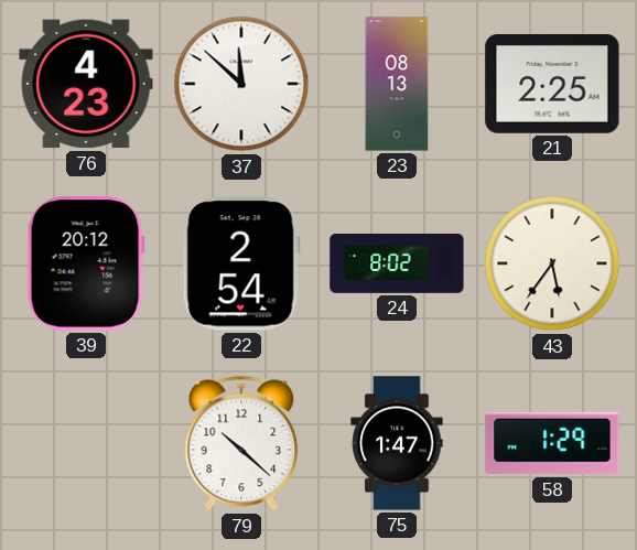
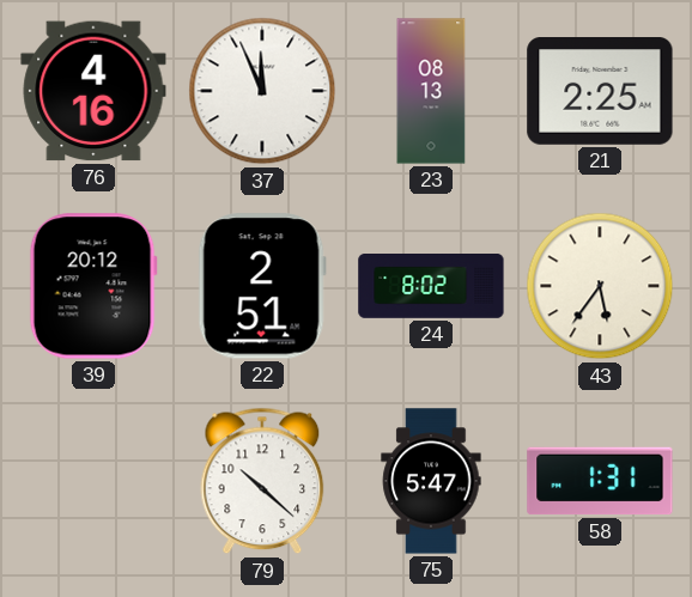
76: 4:23 -> 4:16 (93, 91)
37: 11:52 -> 11:56 (262, 91)
22: 2:54 -> 2:51 (262, 286)
75: 1:47 -> 5:47 (431, 481)
58: 1:29 -> 1:31 (600, 481)
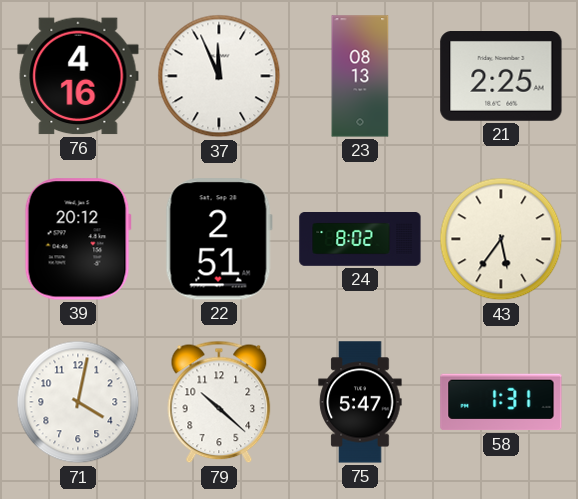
71: none -> 4:02 (78, 402)
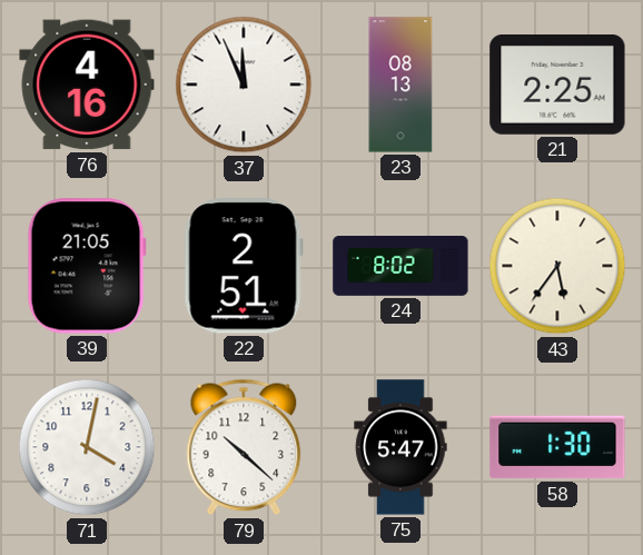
39: 20:12 -> 21:05 (87, 266)
58: 1:31 -> 1:30 (557, 447)
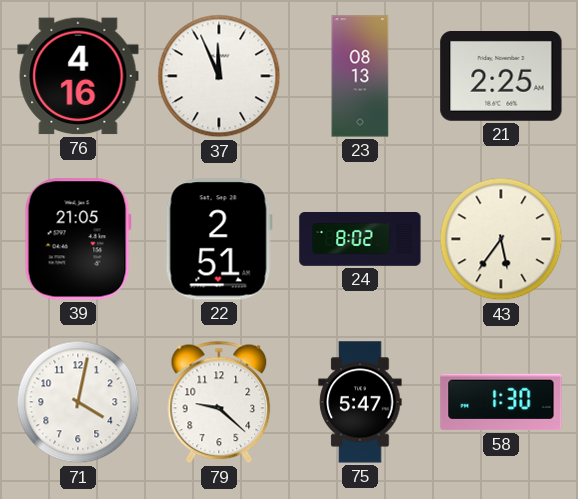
79: 10:22 -> 9:22 (219, 402)
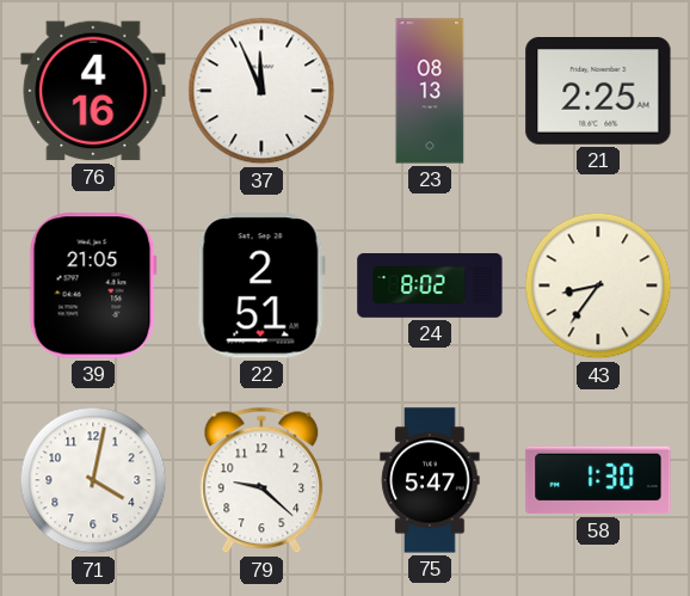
43: 5:36 -> 8:36 (598, 285)
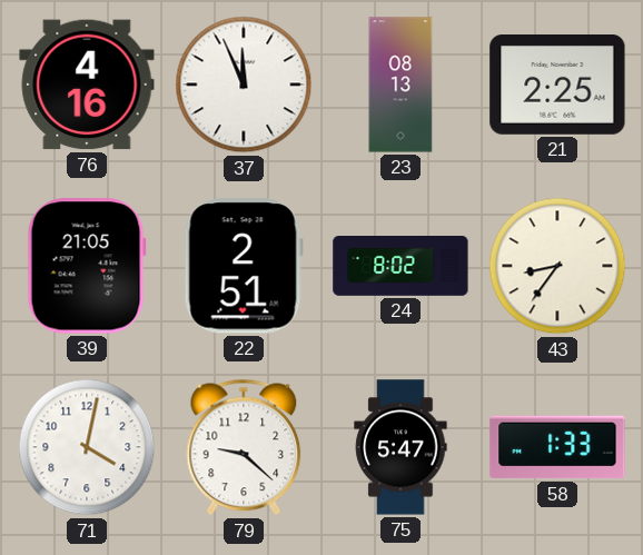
58: 1:30 -> 1:33 (557, 447)
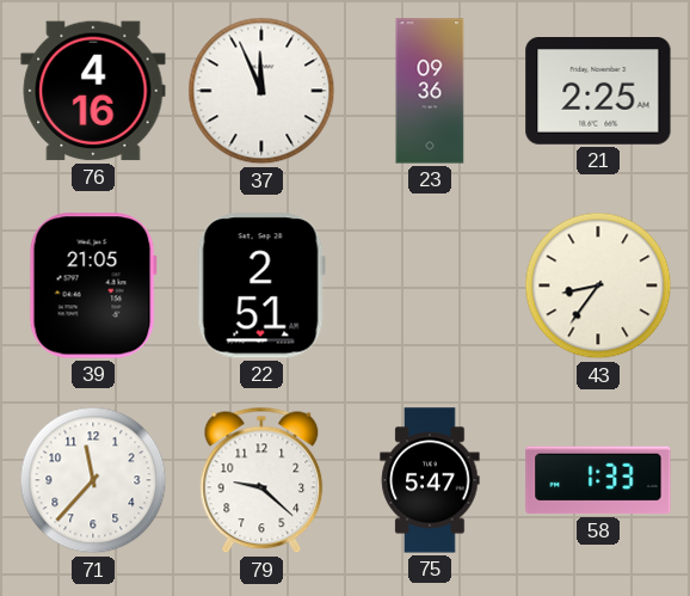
23: 08:13 -> 09:36 (430, 91)
24: 8:02 -> none (400, 267)
71: 4:02 -> 11:37 (93, 480)
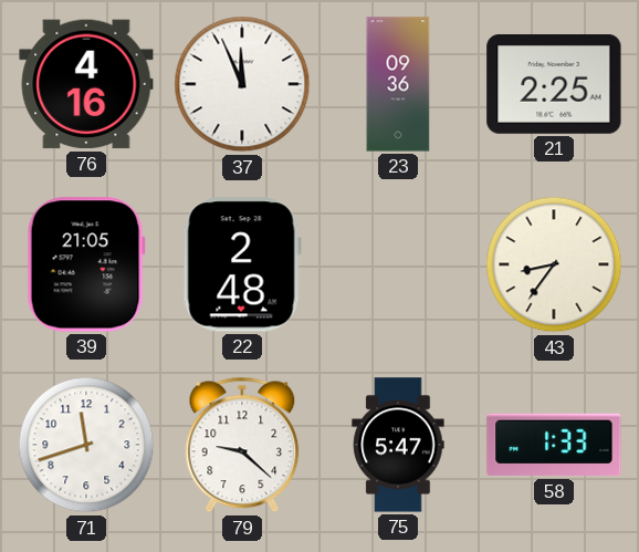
22: 2:51 -> 2:48 (242, 264)
71: 11:37 -> 11:42 (86, 445)
